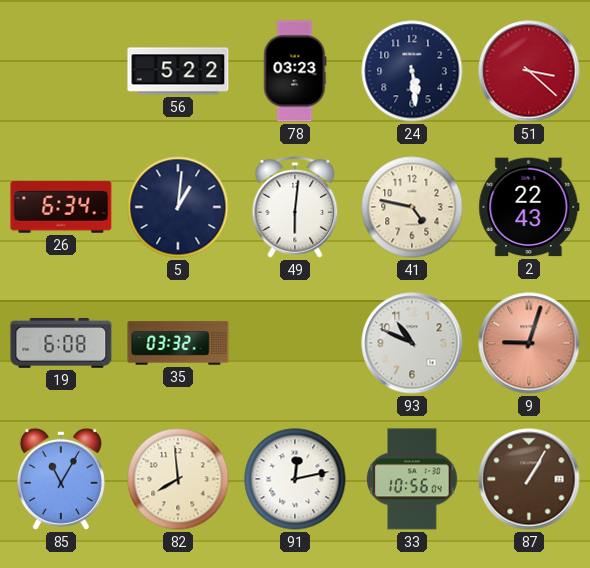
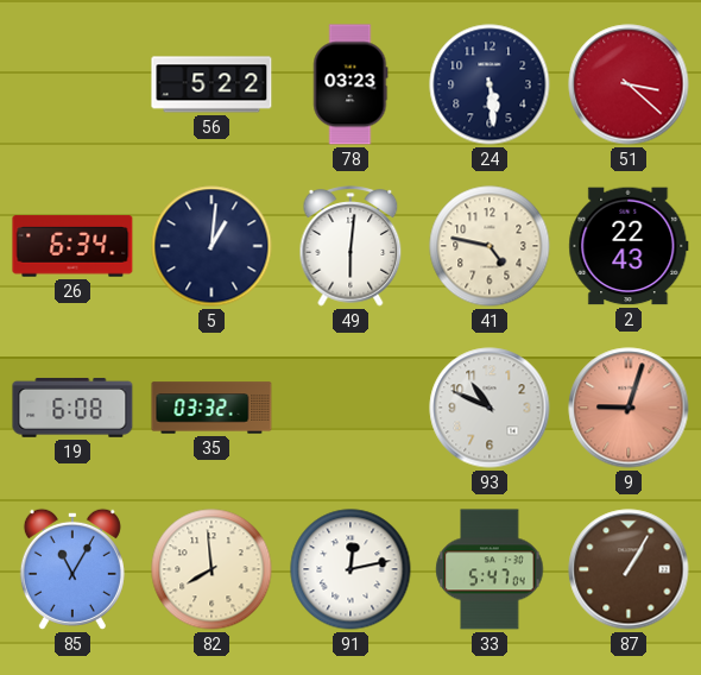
33: 10:56 -> 5:47 (490, 569)
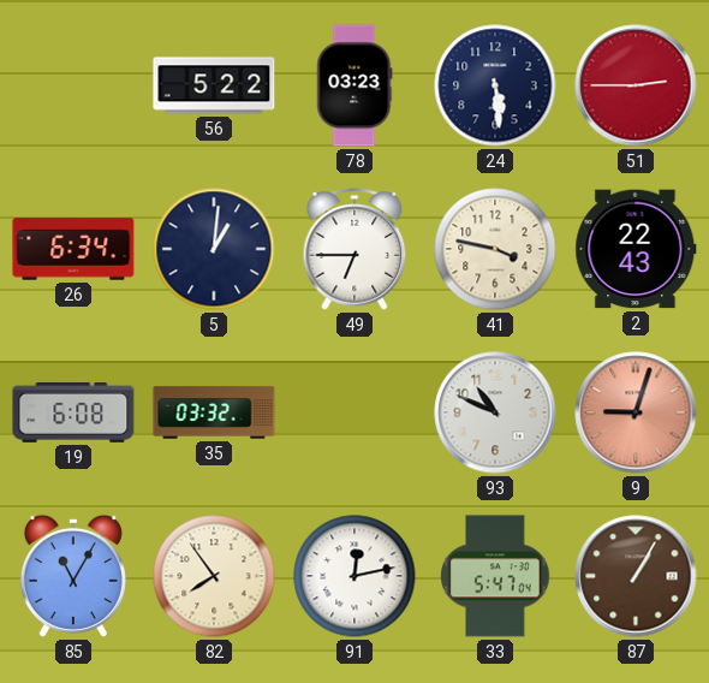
51: 3:22 -> 2:45 (636, 85)
49: 6:01 -> 6:45 (354, 249)
41: 4:47 -> 3:47 (495, 249)
82: 7:59 -> 7:54 (214, 576)
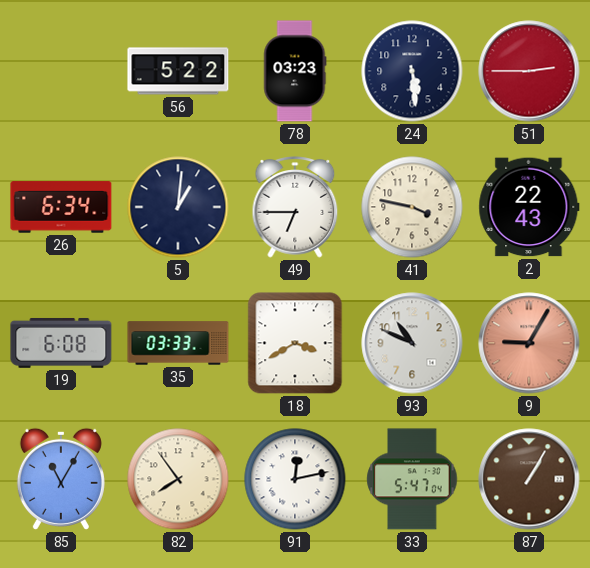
35: 03:32 -> 03:33 (178, 343)
18: none -> 3:40 (295, 343)
9: 9:03 -> 9:05 (529, 343)
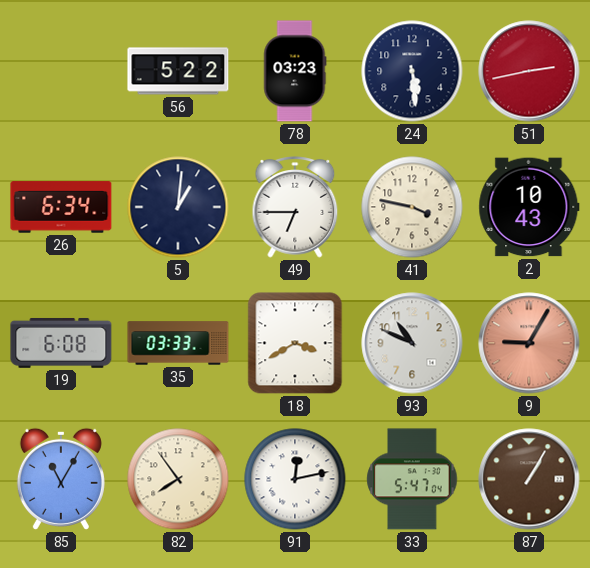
51: 2:45 -> 2:43 (529, 71)
2: 22:43 -> 10:43 (529, 207)
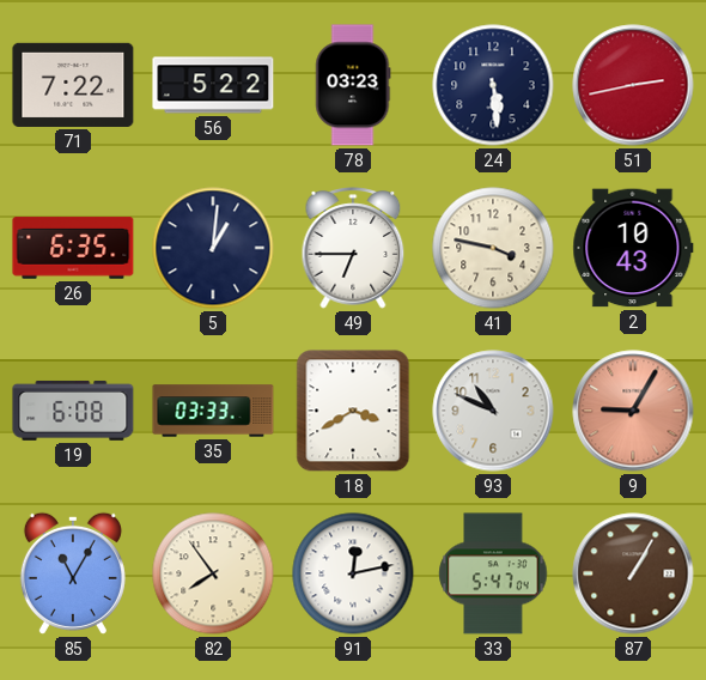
71: none -> 7:22 (73, 85)
26: 6:34 -> 6:35 (73, 248)
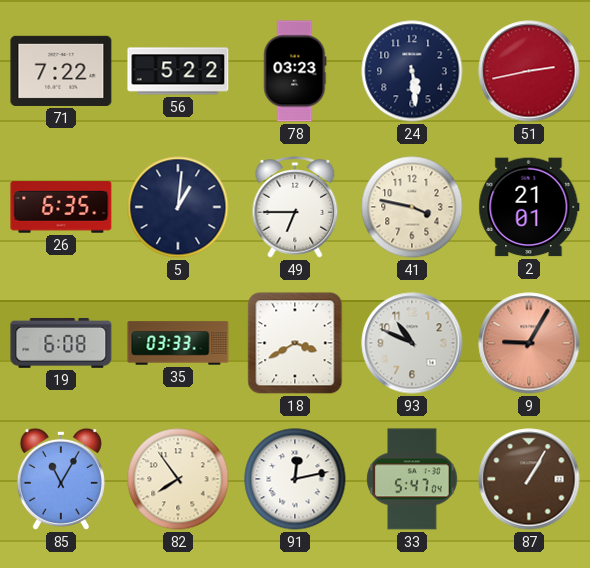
2: 10:43 -> 21:01 (529, 207)
